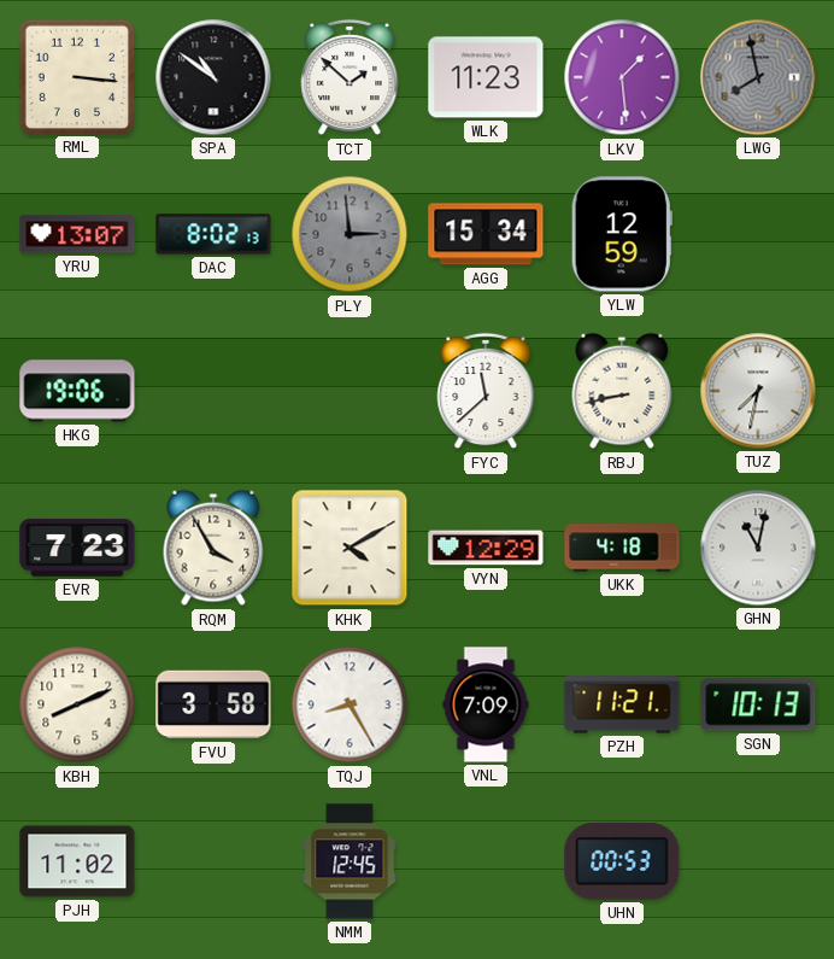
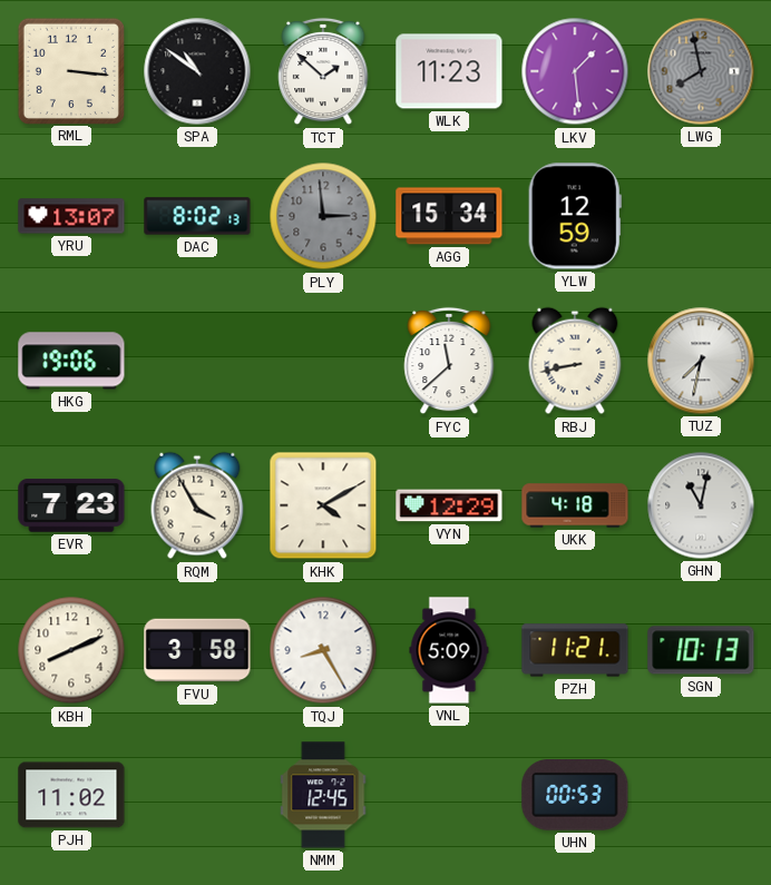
VNL: 7:09 -> 5:09 (449, 650)
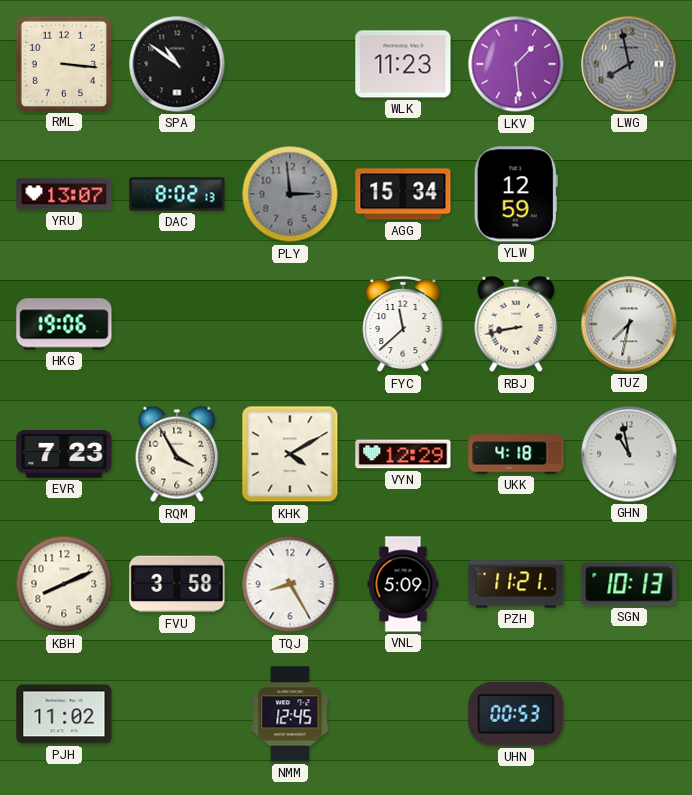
TCT: 1:52 -> none (323, 71)
GHN: 11:02 -> 10:58 (629, 454)
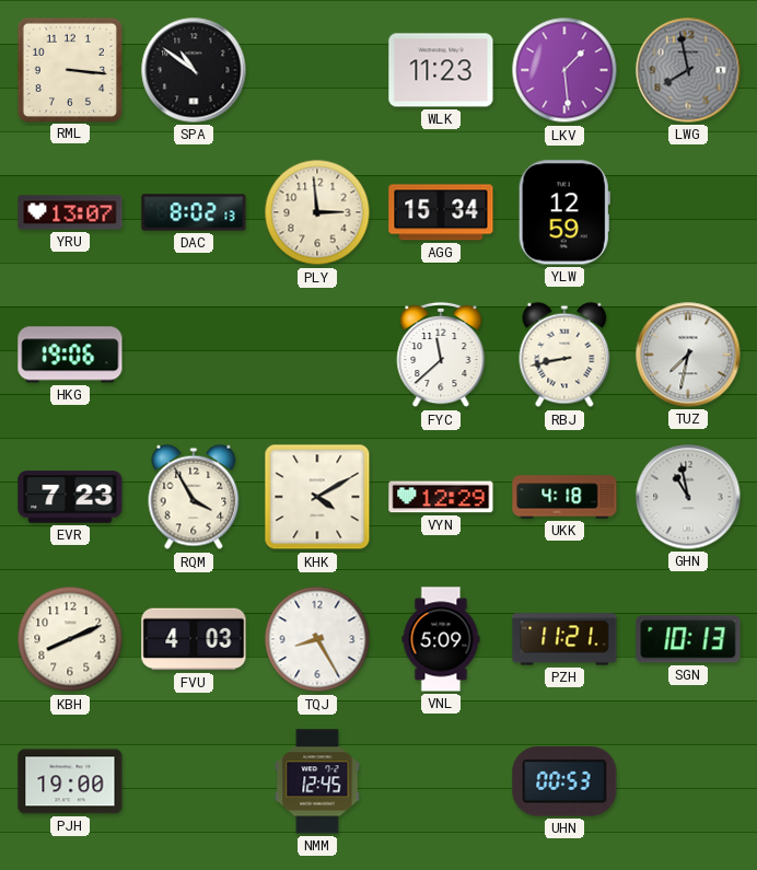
PLY dial: grey -> cream (317, 212)
FVU: 3:58 -> 4:03 (194, 639)
PJH: 11:02 -> 19:00 (70, 781)
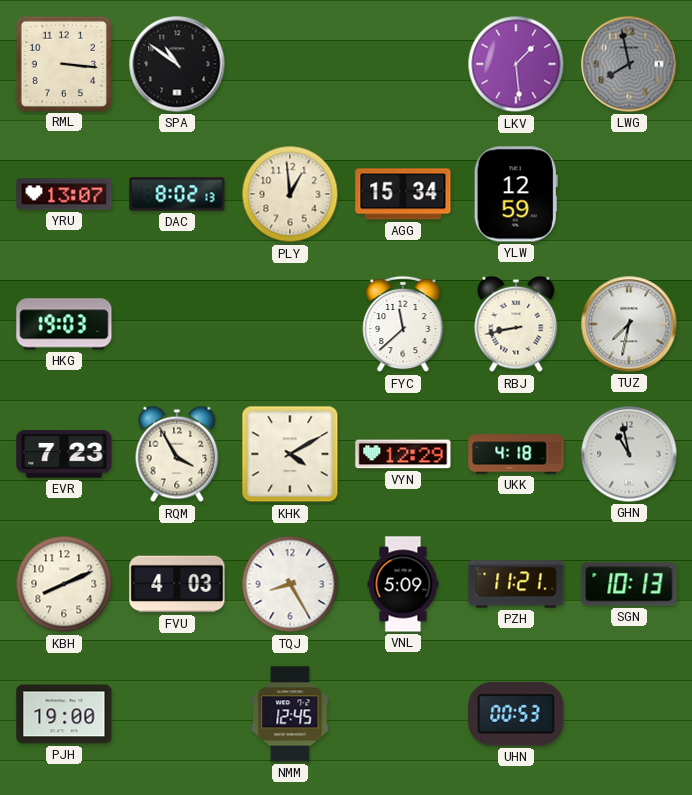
WLK: 11:23 -> none (441, 70)
PLY: 2:59 -> 12:59 (290, 194)
HKG: 19:06 -> 19:03 (64, 324)
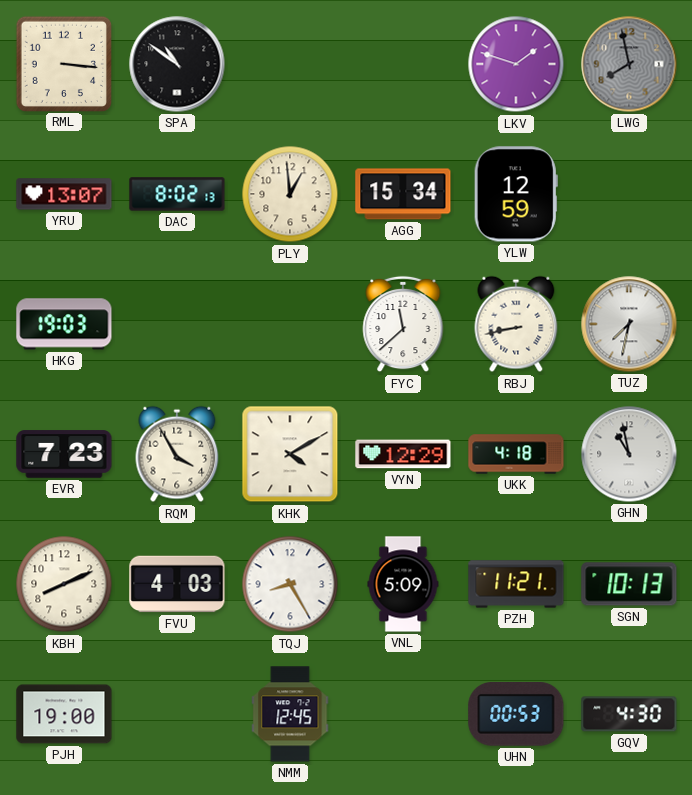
LKV: 1:29 -> 1:48 (516, 64)
GQV: none -> 4:30 (629, 714)
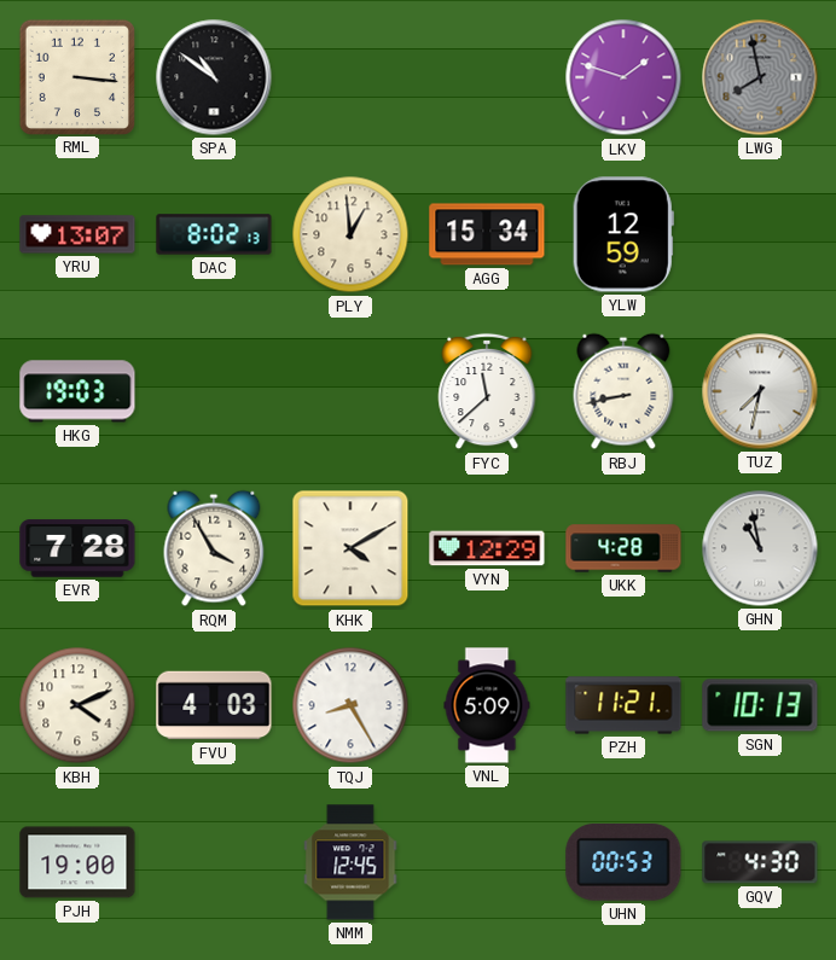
EVR: 7:23 -> 7:28 (77, 548)
UKK: 4:18 -> 4:28 (623, 548)
KBH: 8:11 -> 4:11 (77, 705)
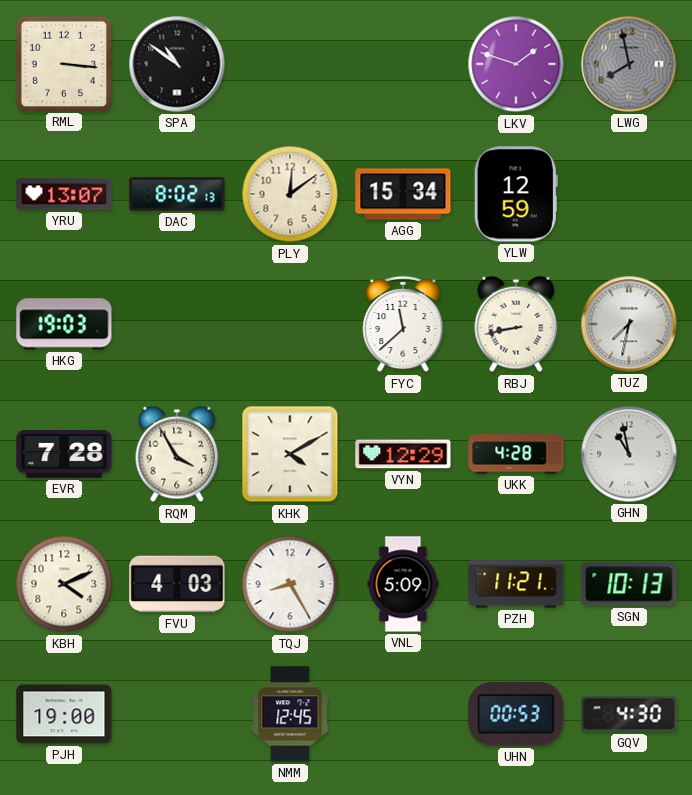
PLY: 12:59 -> 12:09 (290, 194)
